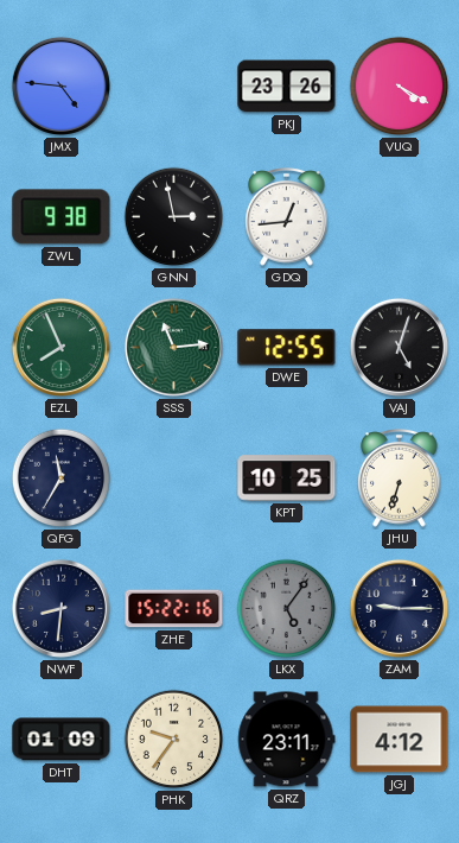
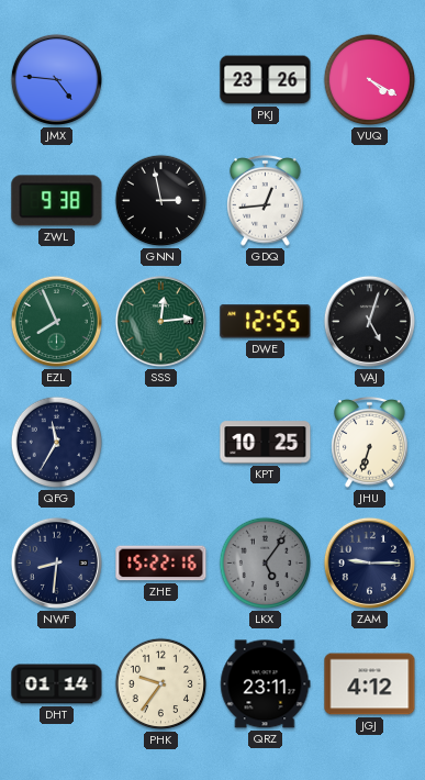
SSS: 11:14 -> 12:14 (160, 321)
DHT: 01:09 -> 01:14 (57, 684)
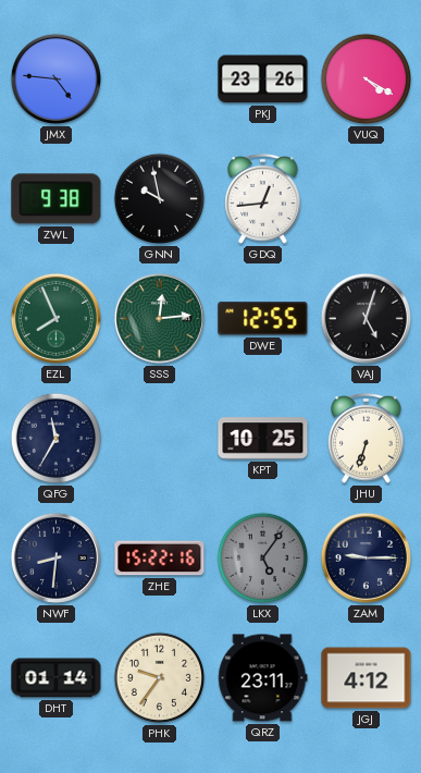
GNN: 2:58 -> 9:58 (160, 199)
